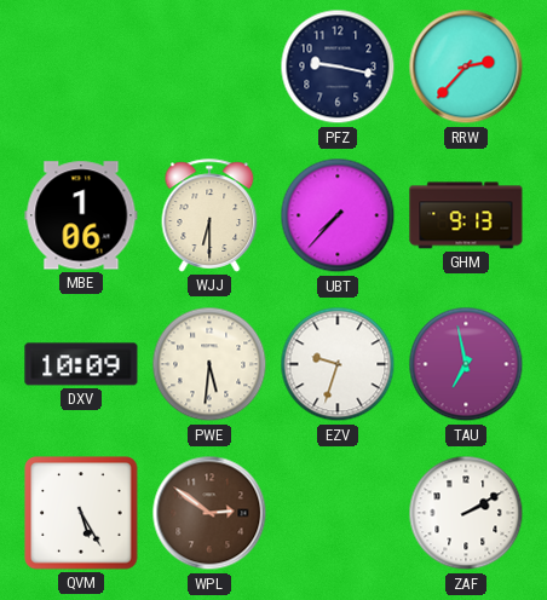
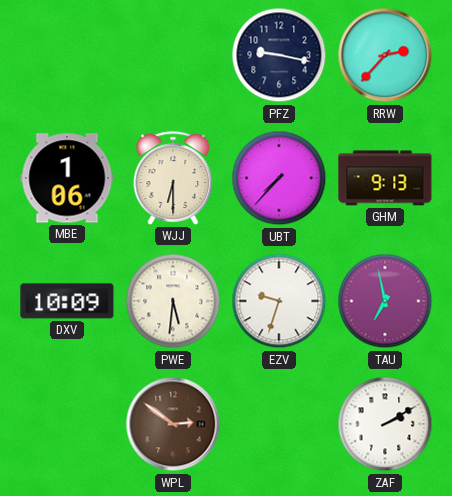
QVM: 5:25 -> none (81, 513)
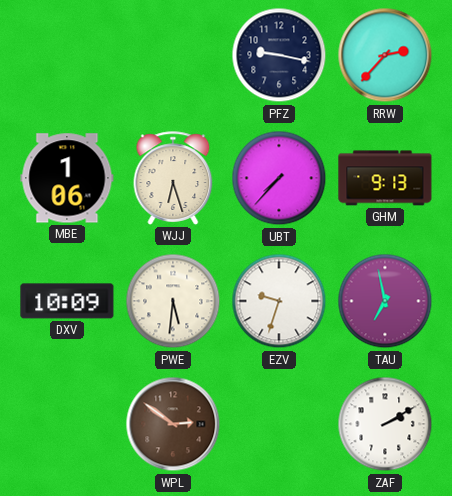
WJJ: 6:30 -> 6:27 (173, 178)
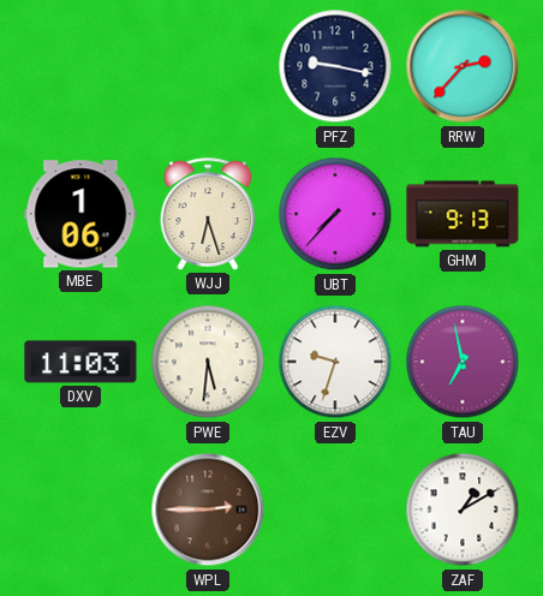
DXV: 10:09 -> 11:03 (80, 362)
WPL: 2:51 -> 2:45 (208, 509)
ZAF: 2:10 -> 1:10 (463, 509)
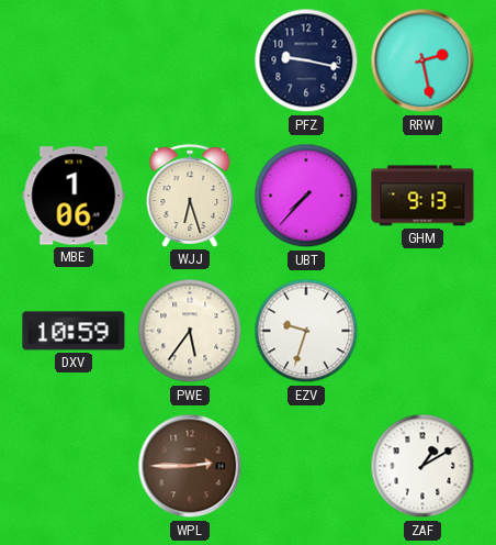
RRW: 2:37 -> 2:28 (422, 60)
DXV: 11:03 -> 10:59 (74, 331)
PWE: 5:31 -> 5:36 (190, 331)
TAU: 6:58 -> none (463, 362)
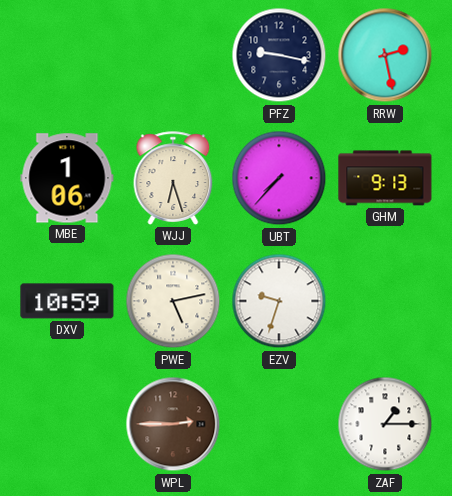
PWE: 5:36 -> 5:13 (173, 301)
ZAF: 1:10 -> 1:15 (385, 424)
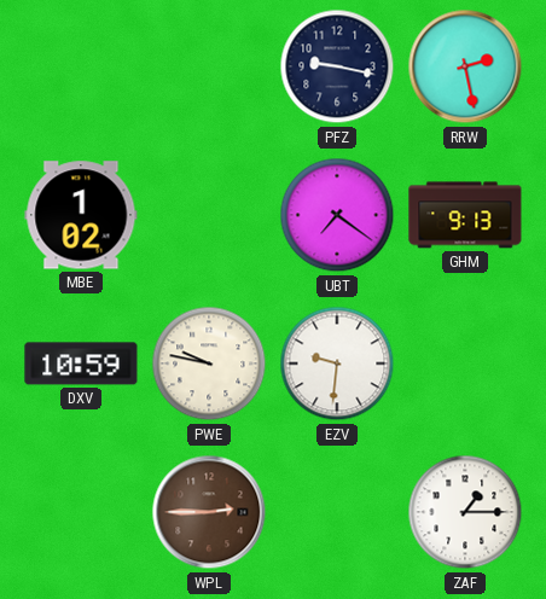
MBE: 1:06 -> 1:02 (81, 215)
WJJ: 6:27 -> none (173, 178)
UBT: 7:37 -> 7:21 (337, 215)
PWE: 5:13 -> 9:47 (209, 364)
EZV: 9:33 -> 9:31 (337, 364)
